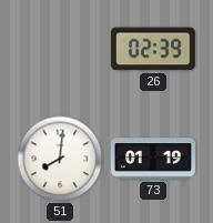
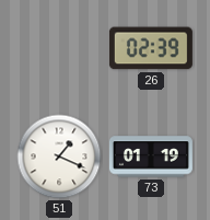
51: 8:01 -> 1:19 (59, 157)
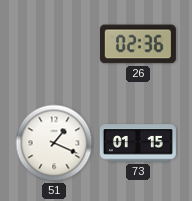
26: 02:39 -> 02:36 (138, 44)
73: 01:19 -> 01:15 (138, 143)
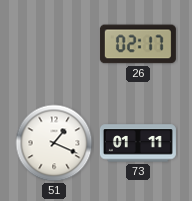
26: 02:36 -> 02:17 (138, 44)
73: 01:15 -> 01:11 (138, 143)
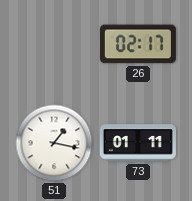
51: 1:19 -> 1:17 (54, 143)
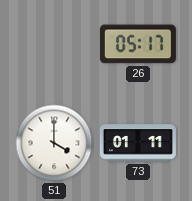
26: 02:17 -> 05:17 (138, 44)
51: 1:17 -> 4:00 (54, 143)
